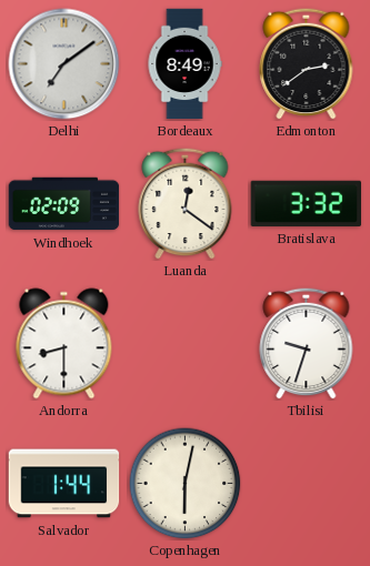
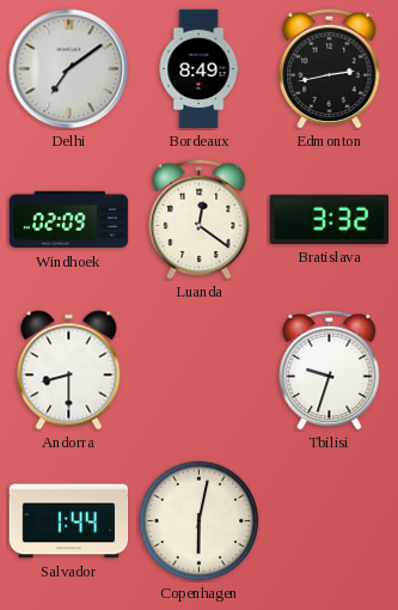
Edmonton: 2:39 -> 2:43 (330, 68)
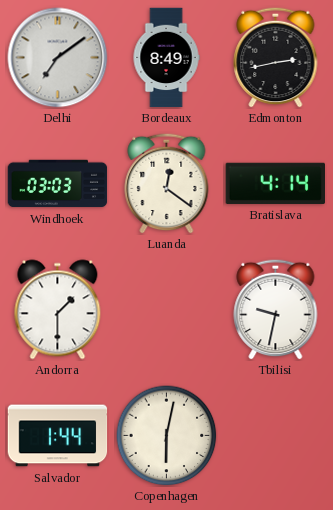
Windhoek: 02:09 -> 03:03 (58, 184)
Bratislava: 3:32 -> 4:14 (275, 183)
Andorra: 8:30 -> 1:30 (58, 310)
Tbilisi: 9:33 -> 9:32 (276, 309)
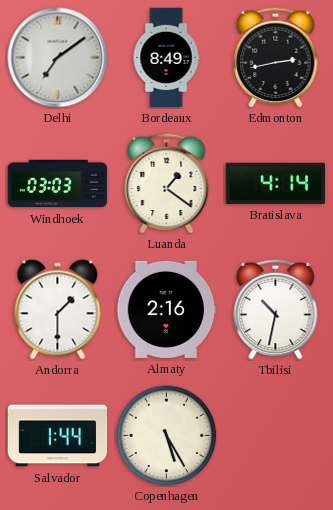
Luanda: 12:21 -> 1:21 (167, 183)
Almaty: none -> 2:16 (167, 309)
Tbilisi: 9:32 -> 10:32 (276, 309)
Copenhagen: 6:02 -> 5:25 (167, 436)
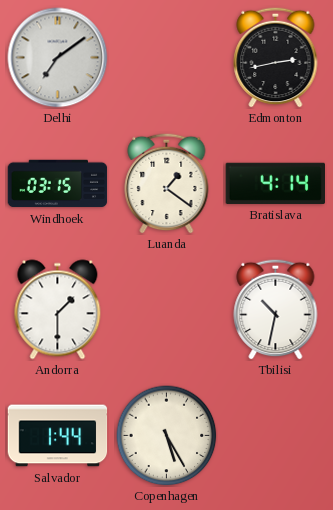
Bordeaux: 8:49 -> none (166, 58)
Windhoek: 03:03 -> 03:15 (58, 184)
Almaty: 2:16 -> none (167, 309)
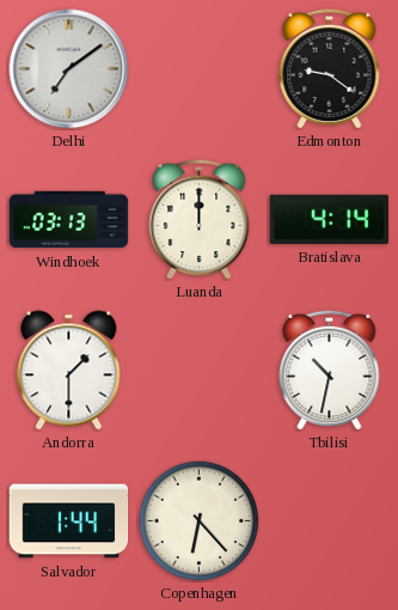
Edmonton: 2:43 -> 9:21 (330, 68)
Windhoek: 03:15 -> 03:13 (69, 220)
Luanda: 1:21 -> 12:00 (200, 219)
Copenhagen: 5:25 -> 6:23 (200, 521)
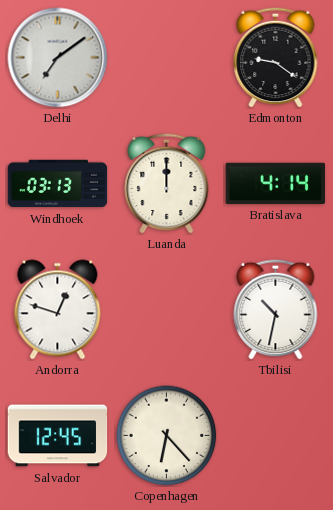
Andorra: 1:30 -> 12:48 (58, 310)
Salvador: 1:44 -> 12:45 (58, 436)
